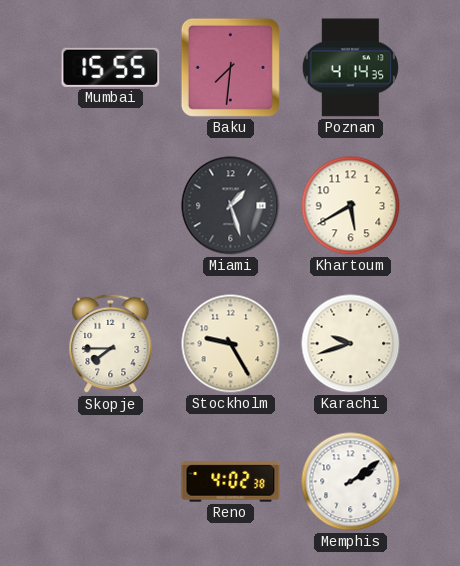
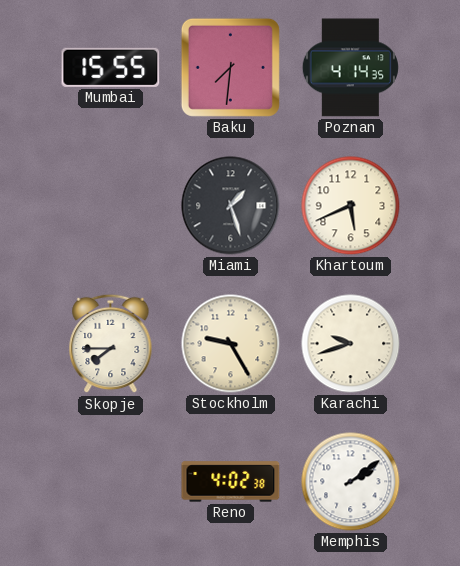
Khartoum: 5:40 -> 5:41 (351, 206)
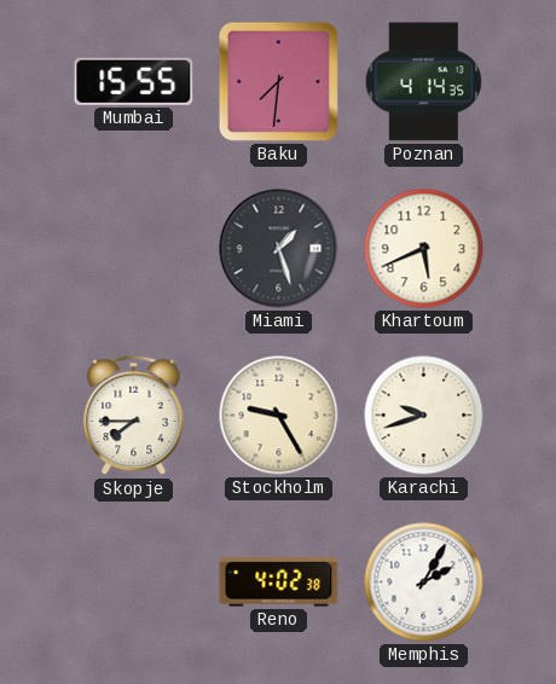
Memphis: 2:09 -> 2:05 (424, 582)
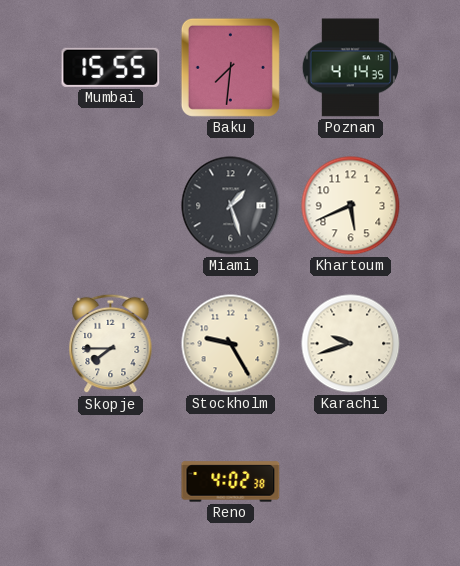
Memphis: 2:05 -> none (424, 582)
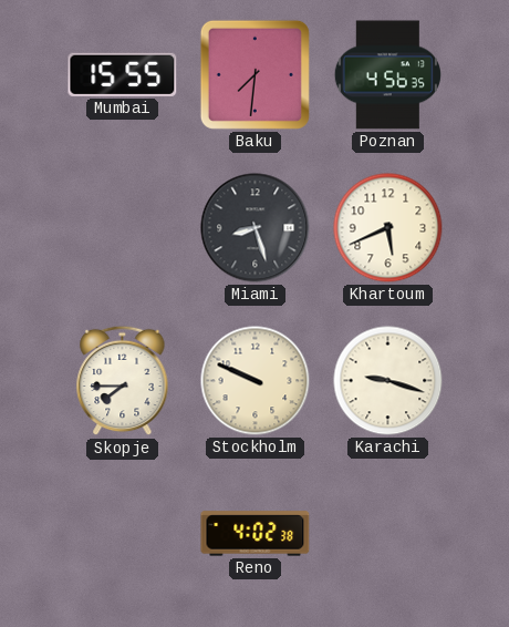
Poznan: 4:14 -> 4:56 (387, 75)
Miami: 1:27 -> 8:27 (256, 228)
Stockholm: 9:25 -> 9:49 (256, 381)
Karachi: 9:42 -> 9:18 (388, 381)
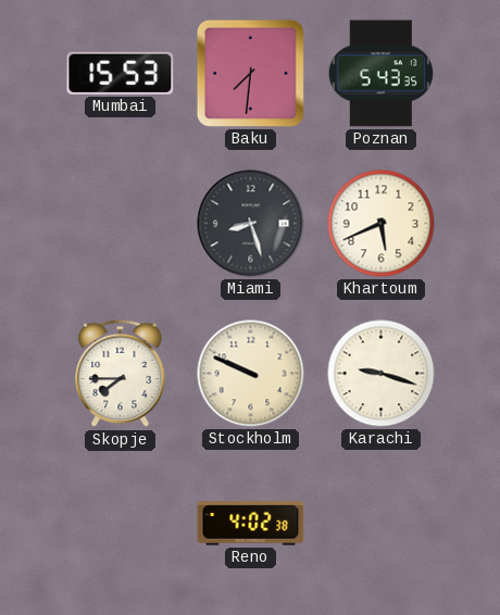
Mumbai: 15:55 -> 15:53 (121, 73)
Poznan: 4:56 -> 5:43 (380, 74)
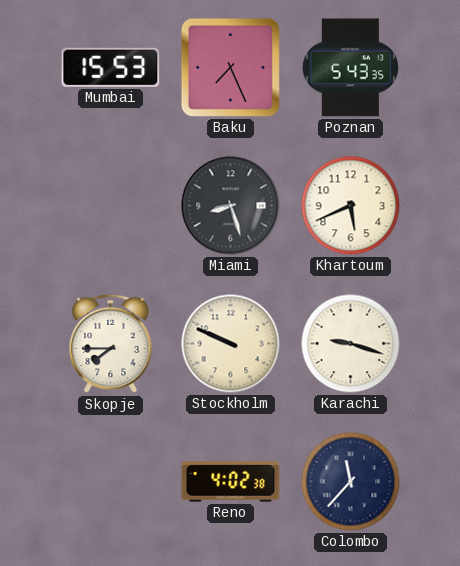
Baku: 7:31 -> 7:26 (230, 67)
Colombo: none -> 11:37 (351, 482)
